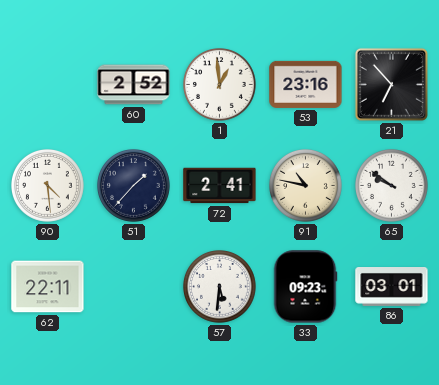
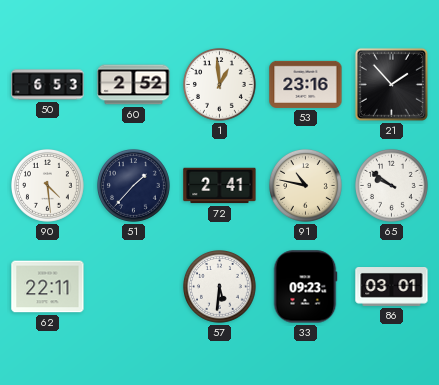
50: none -> 6:53 (48, 85)
21: 6:53 -> 1:53 (391, 84)
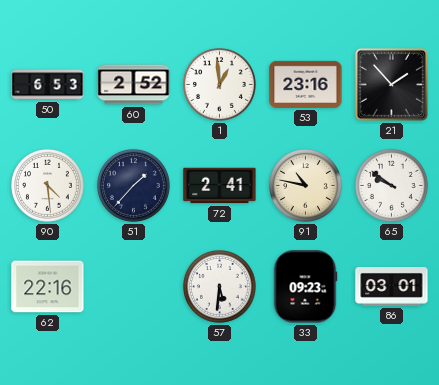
62: 22:11 -> 22:16 (48, 287)
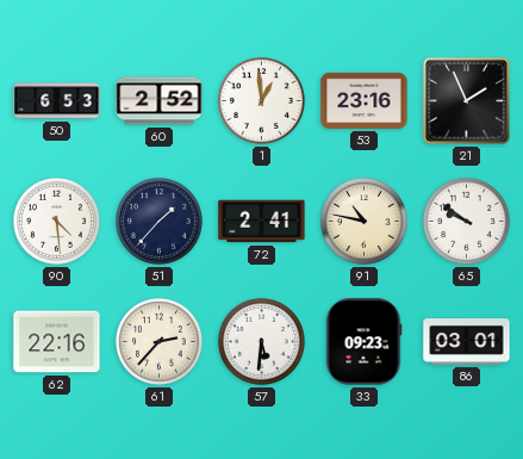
21: 1:53 -> 1:56 (466, 100)
61: none -> 2:37 (160, 342)
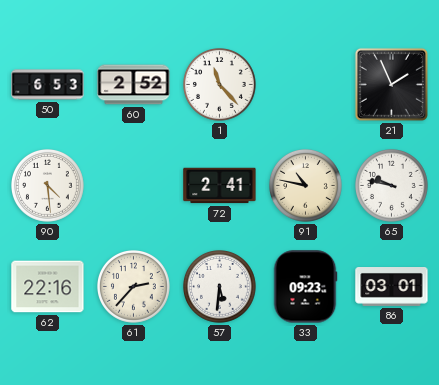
1: 12:59 -> 11:23 (220, 85)
53: 23:16 -> none (365, 100)
51: 1:37 -> none (160, 222)
65: 9:51 -> 9:47 (392, 186)
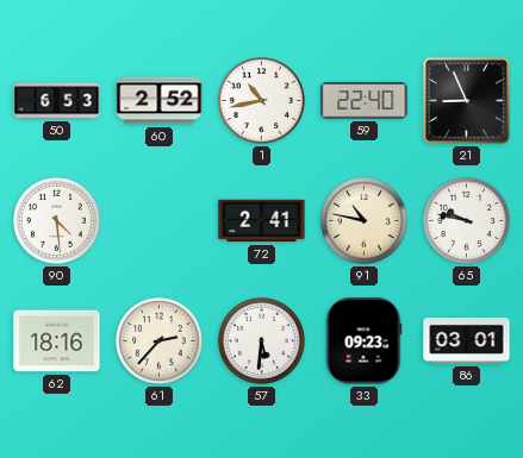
1: 11:23 -> 10:43 (262, 101)
59: none -> 22:40 (365, 101)
21: 1:56 -> 8:56 (466, 100)
62: 22:16 -> 18:16 (57, 341)
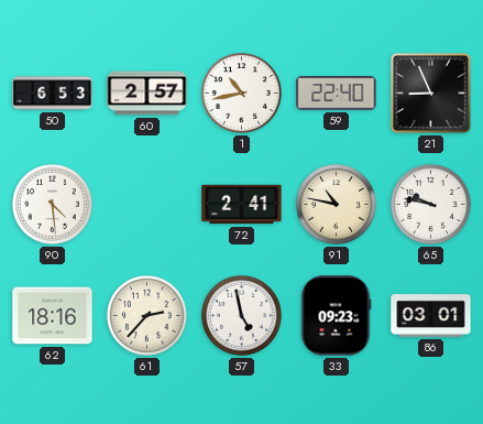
60: 2:52 -> 2:57 (147, 94)
57: 5:31 -> 4:58 (242, 316)
